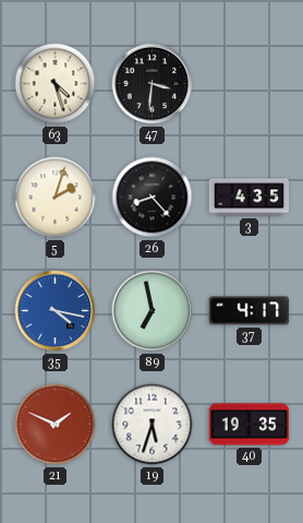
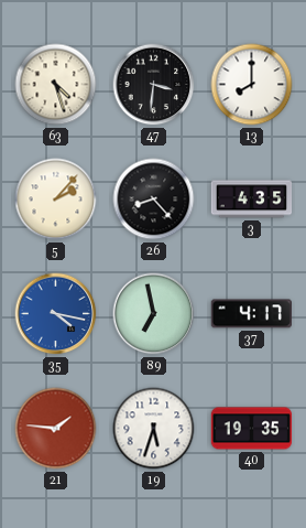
13: none -> 8:00 (252, 85)
5: 2:03 -> 2:07 (56, 200)
21: 1:49 -> 1:46 (56, 429)
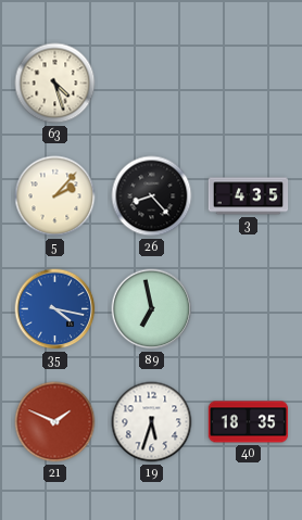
47: 3:31 -> none (154, 85)
13: 8:00 -> none (252, 85)
37: 4:17 -> none (251, 314)
21: 1:46 -> 1:49 (55, 422)
40: 19:35 -> 18:35 (249, 422)
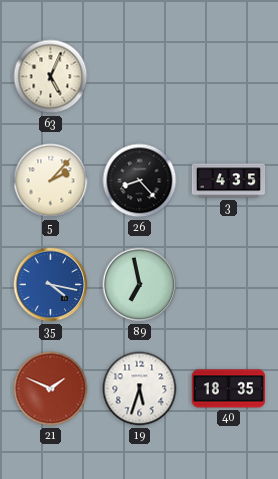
63: 4:27 -> 5:04 (51, 77)
